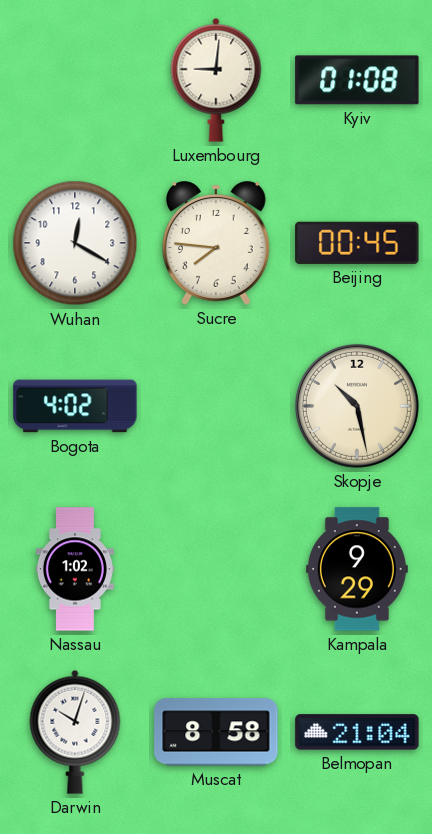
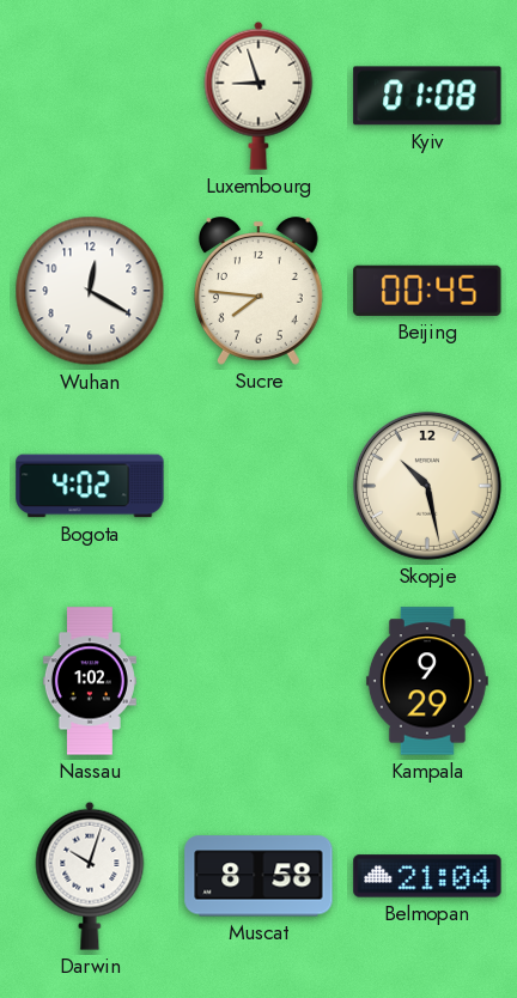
Luxembourg: 9:01 -> 8:57 (258, 96)
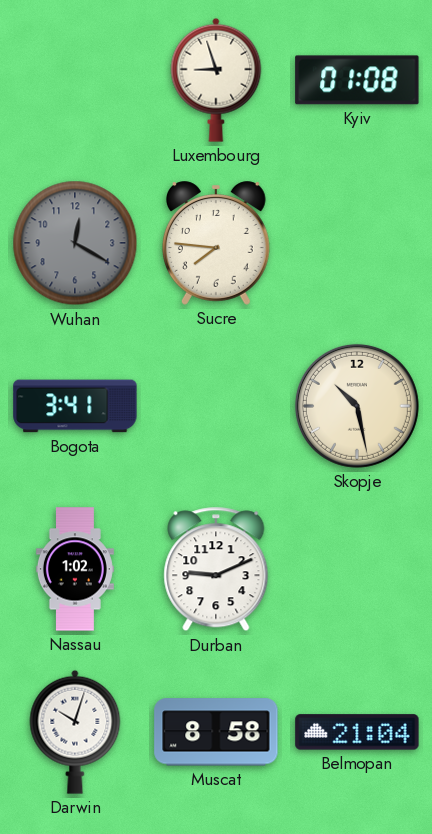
Wuhan dial: white -> grey (75, 243)
Beijing: 00:45 -> none (427, 291)
Bogota: 4:02 -> 3:41 (75, 406)
Durban: none -> 9:11 (216, 569)
Kampala: 9:29 -> none (427, 681)
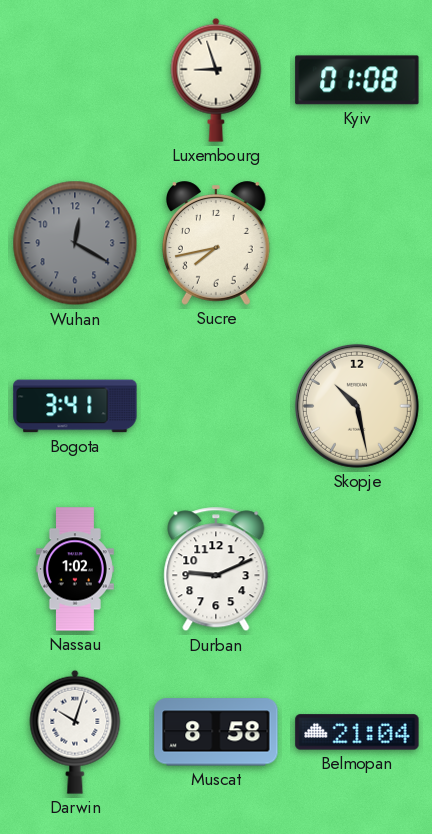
Sucre: 7:46 -> 7:43 (216, 243)
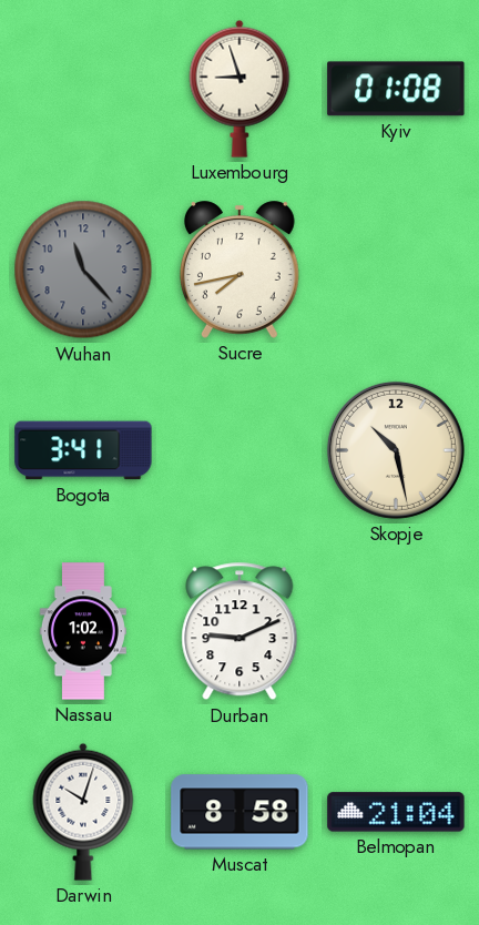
Wuhan: 12:20 -> 11:23 (83, 270)
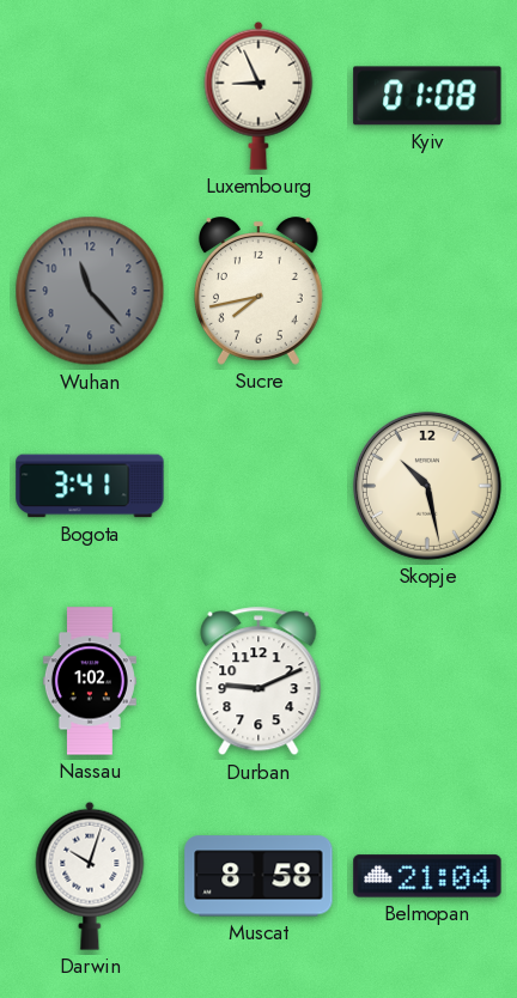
Luxembourg: 8:57 -> 8:56 (258, 96)
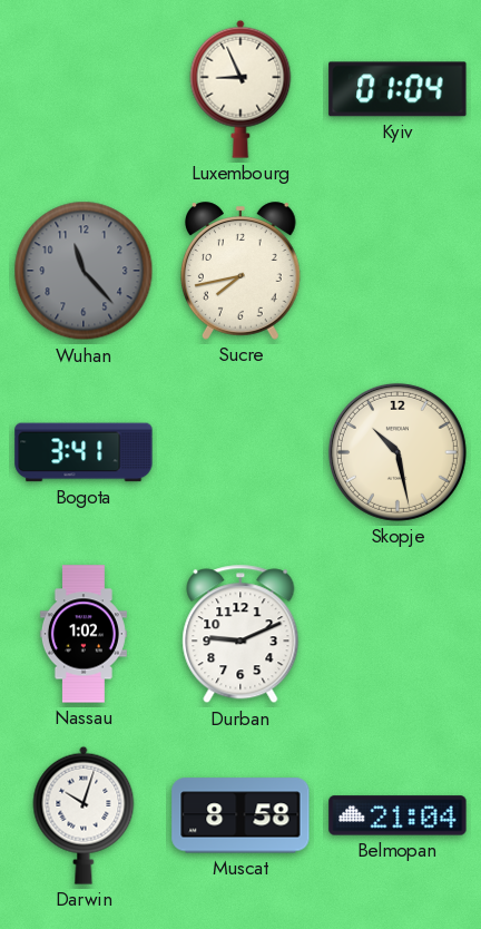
Kyiv: 01:08 -> 01:04 (397, 89)
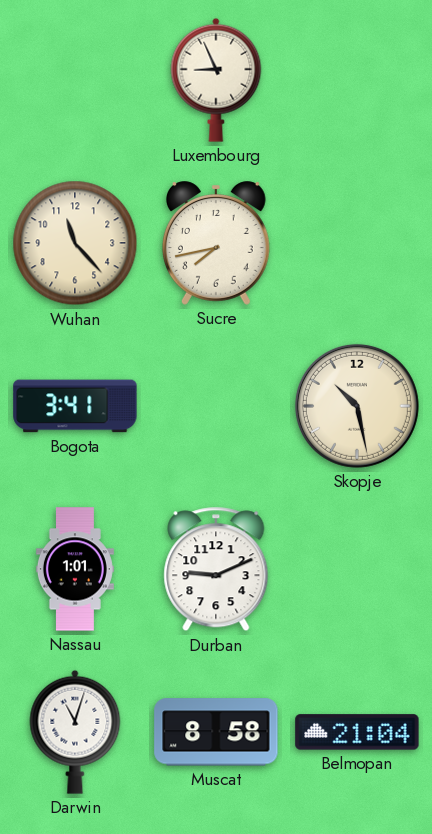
Kyiv: 01:04 -> none (397, 89)
Wuhan dial: grey -> cream (75, 243)
Nassau: 1:02 -> 1:01 (75, 569)
Darwin: 10:03 -> 11:03 (75, 732)
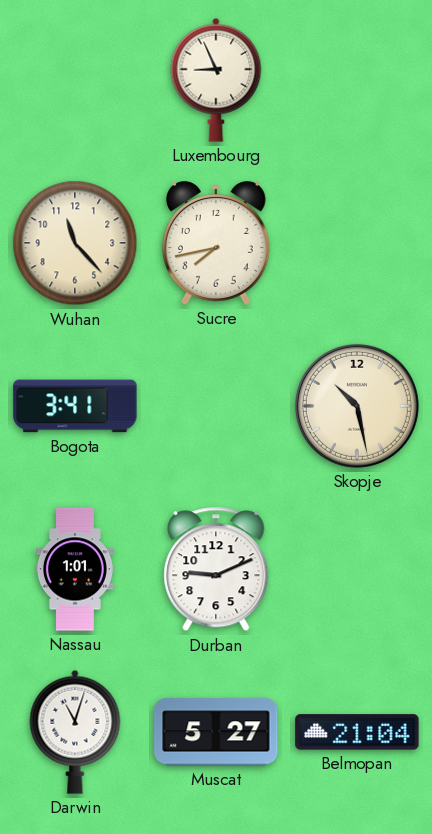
Muscat: 8:58 -> 5:27 (216, 732)
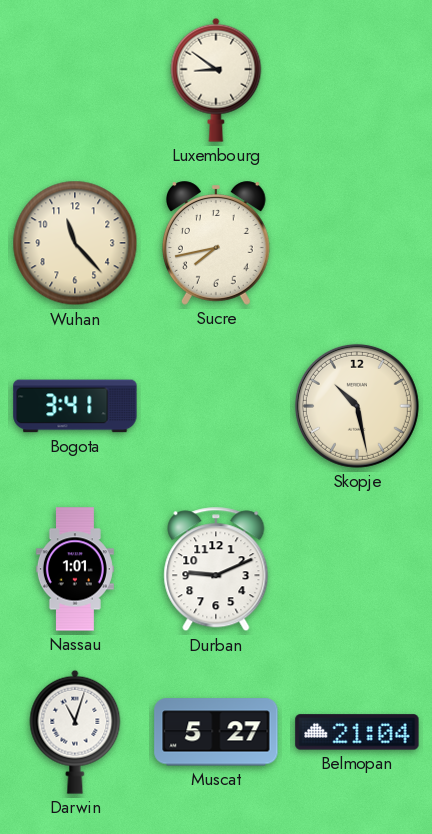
Luxembourg: 8:56 -> 8:51 (216, 80)
